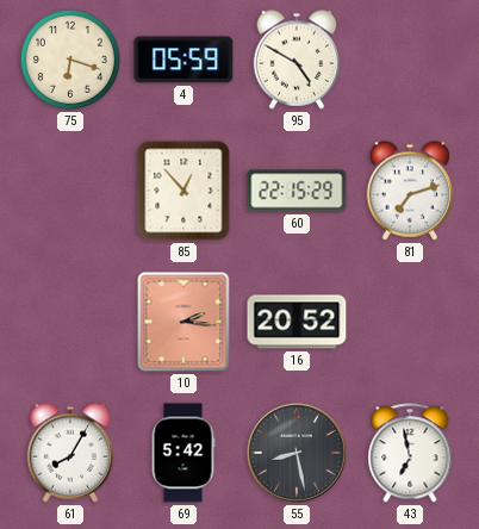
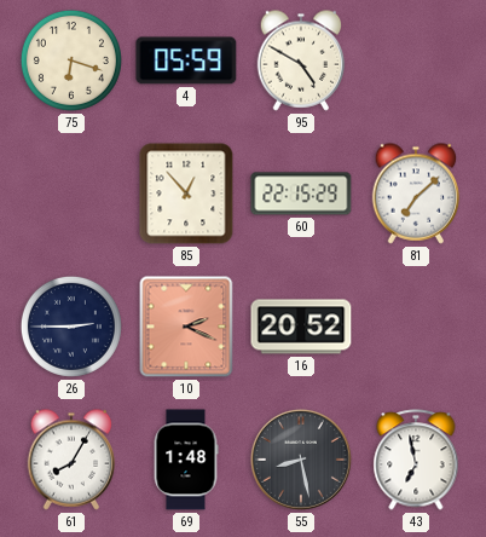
81: 7:12 -> 7:08 (416, 194)
26: none -> 2:45 (71, 327)
10: 2:16 -> 2:19 (186, 327)
69: 5:42 -> 1:48 (186, 460)
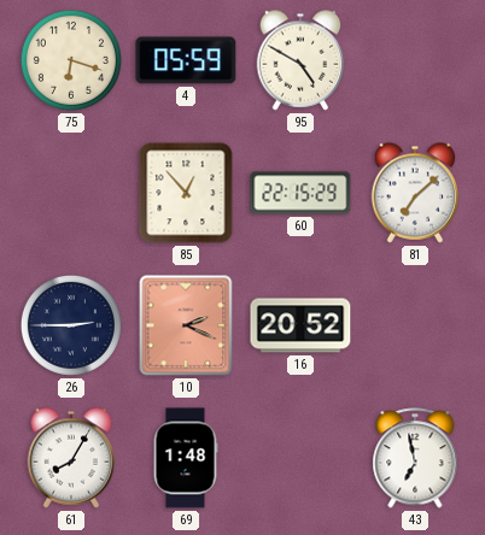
55: 8:28 -> none (301, 460)
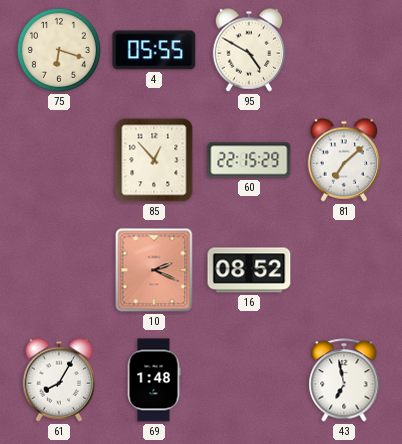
4: 05:59 -> 05:55 (154, 50)
26: 2:45 -> none (71, 325)
16: 20:52 -> 08:52 (249, 270)
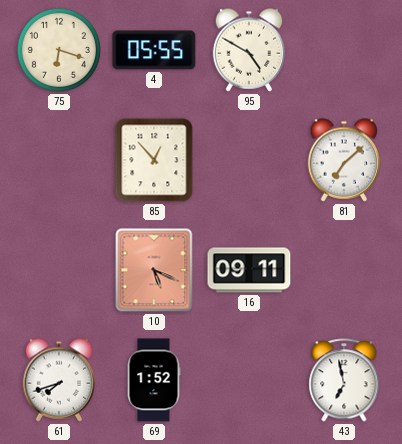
60: 22:15 -> none (249, 160)
10: 2:19 -> 5:19 (154, 270)
16: 08:52 -> 09:11 (249, 270)
61: 8:05 -> 7:42 (59, 380)
69: 1:48 -> 1:52 (154, 380)
